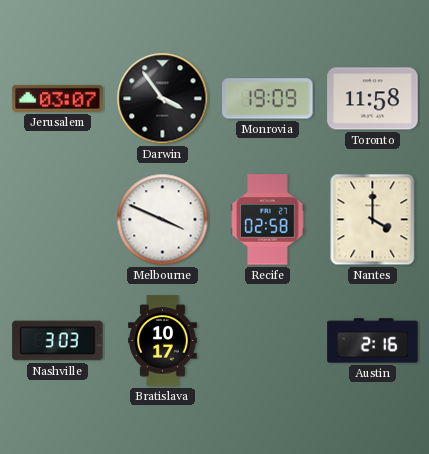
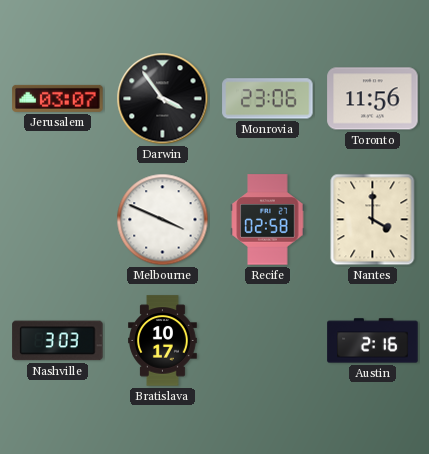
Monrovia: 19:09 -> 23:06 (268, 99)
Toronto: 11:58 -> 11:56 (373, 99)
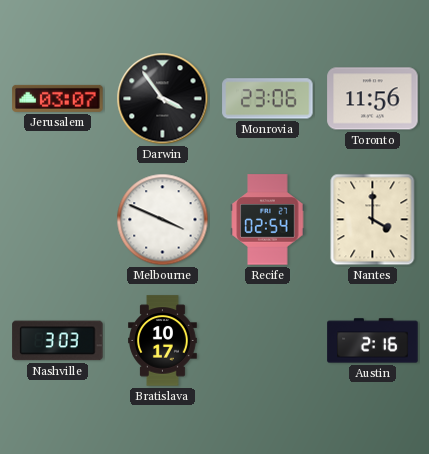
Recife: 02:58 -> 02:54 (268, 220)
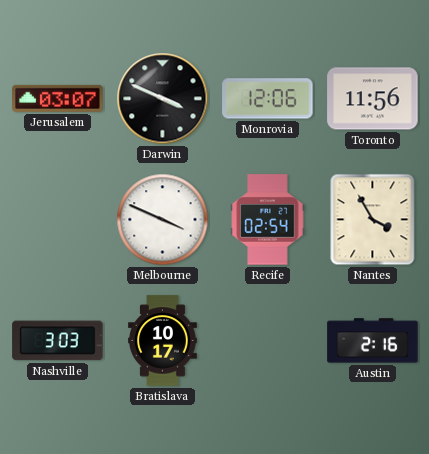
Darwin: 3:54 -> 3:49 (163, 99)
Monrovia: 23:06 -> 12:06 (268, 99)
Nantes: 4:00 -> 3:55 (373, 220)
